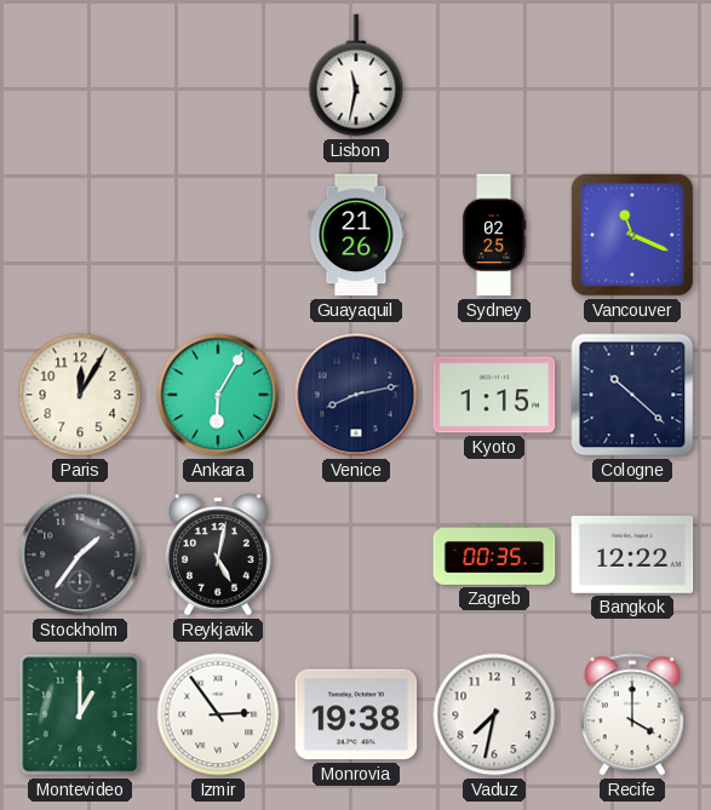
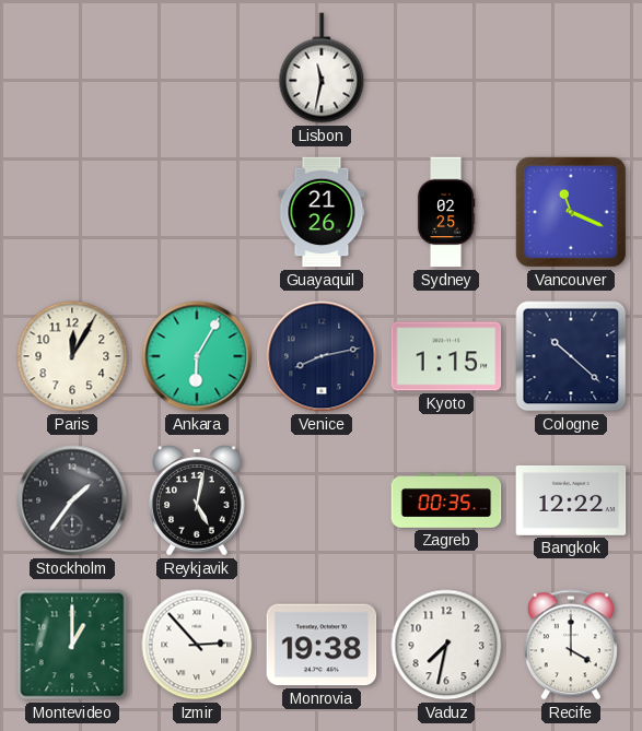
Izmir: 2:54 -> 2:53 (197, 645)
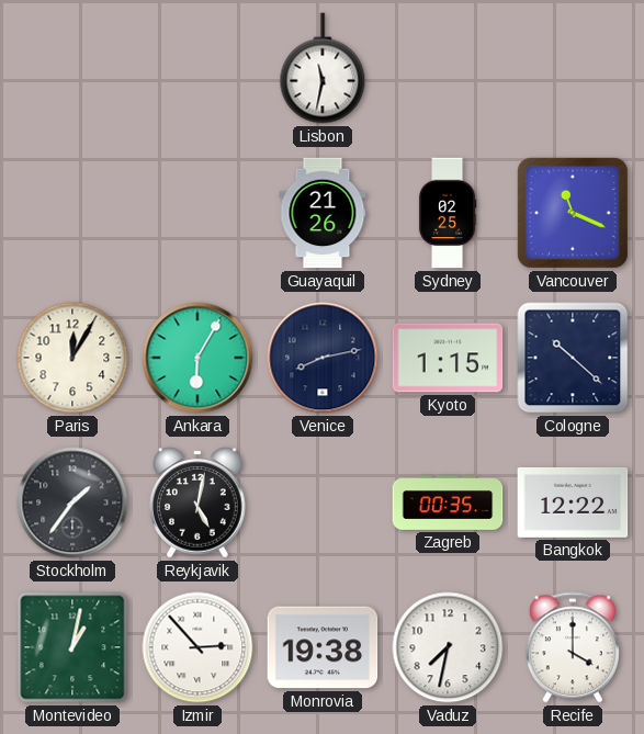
Montevideo: 1:00 -> 1:02 (72, 647)
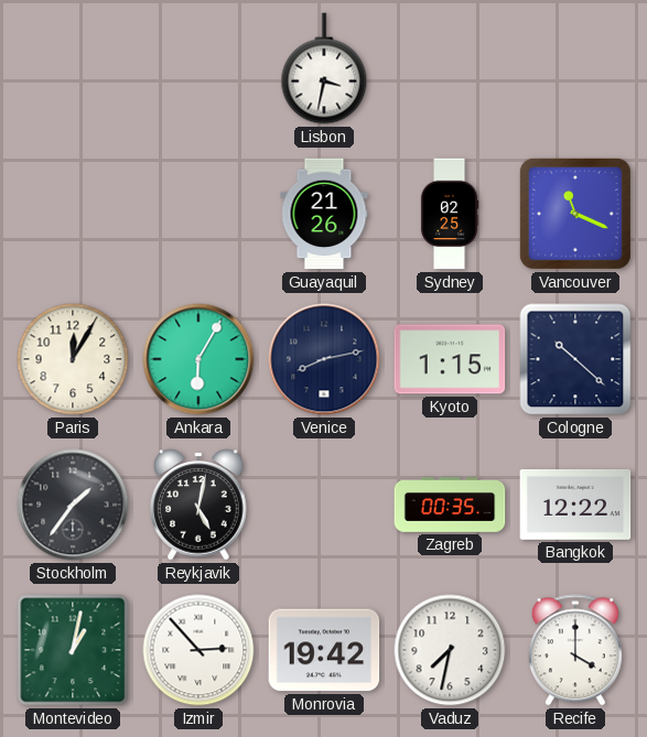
Lisbon: 11:32 -> 3:32 (324, 68)
Monrovia: 19:38 -> 19:42 (324, 650)
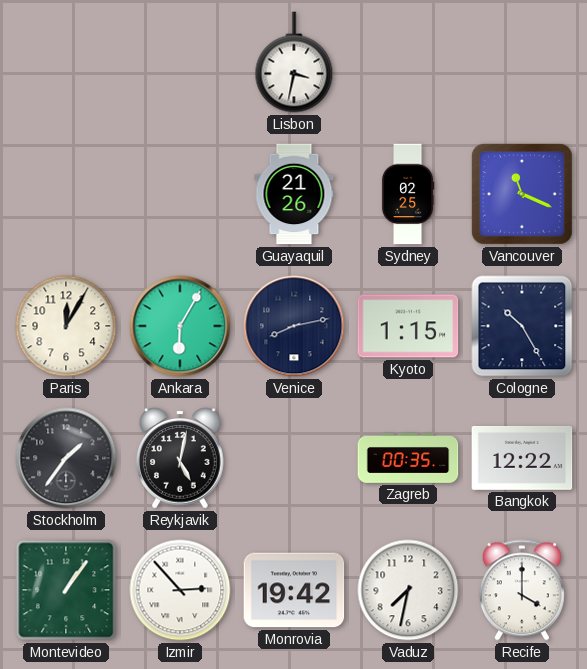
Cologne: 10:22 -> 10:25 (522, 326)
Montevideo: 1:02 -> 1:06 (66, 590)
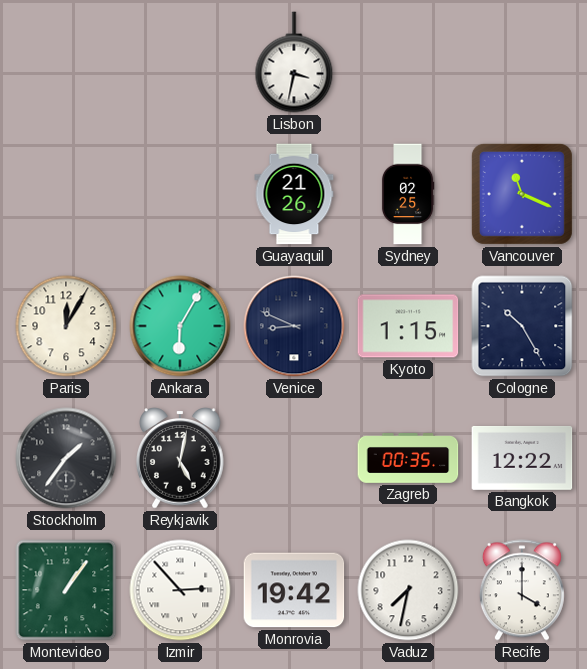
Venice: 8:13 -> 8:49 (294, 326)
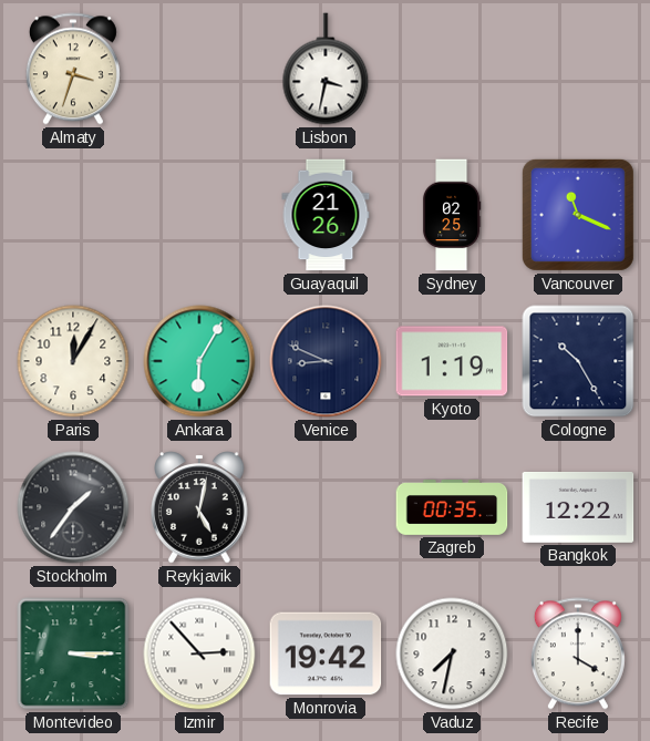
Almaty: none -> 3:33 (73, 69)
Kyoto: 1:15 -> 1:19 (452, 361)
Montevideo: 1:06 -> 3:15 (73, 653)
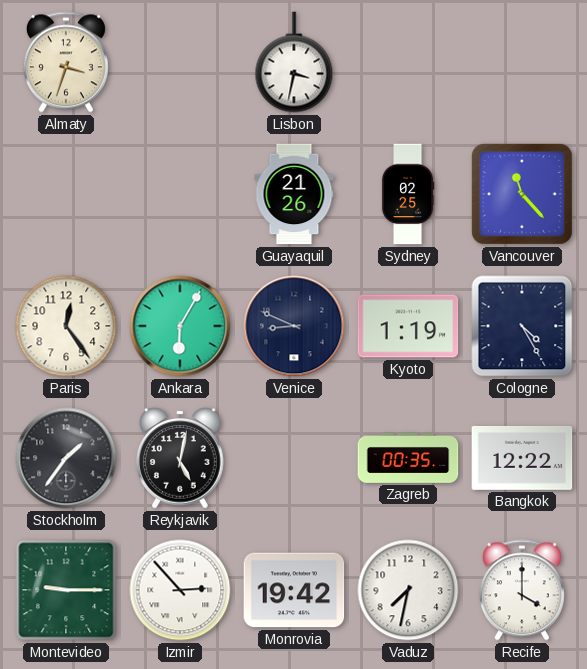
Vancouver: 11:19 -> 11:23 (522, 194)
Paris: 12:05 -> 12:24 (66, 326)
Cologne: 10:25 -> 4:25 (522, 326)
Montevideo: 3:15 -> 9:15 (66, 590)
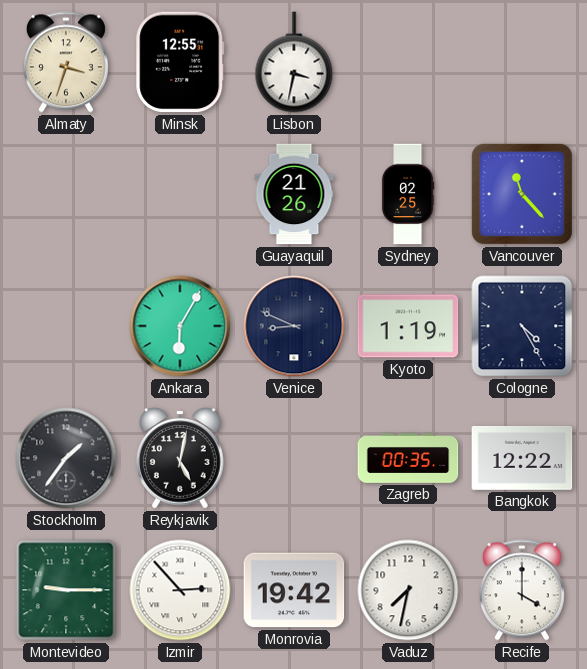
Minsk: none -> 12:55 (180, 62)
Paris: 12:24 -> none (66, 326)
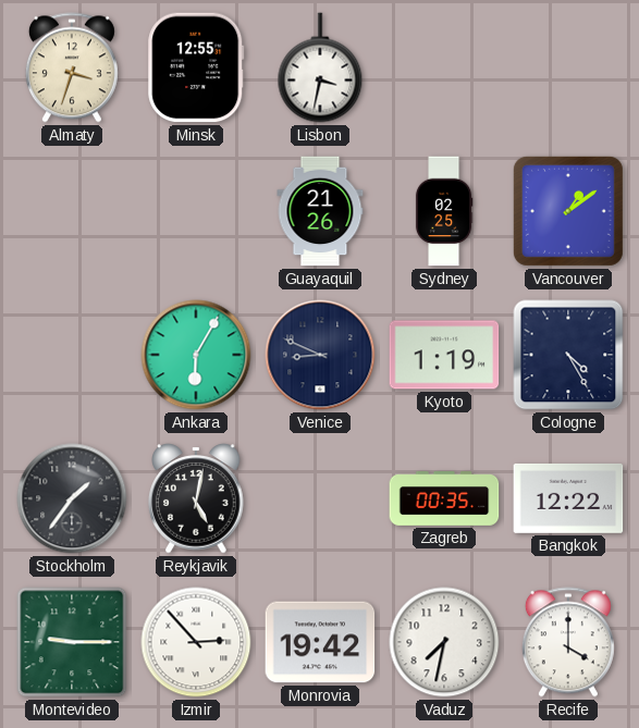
Vancouver: 11:23 -> 1:09 (568, 211)
